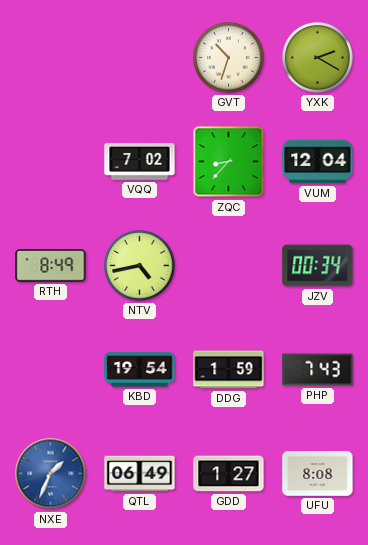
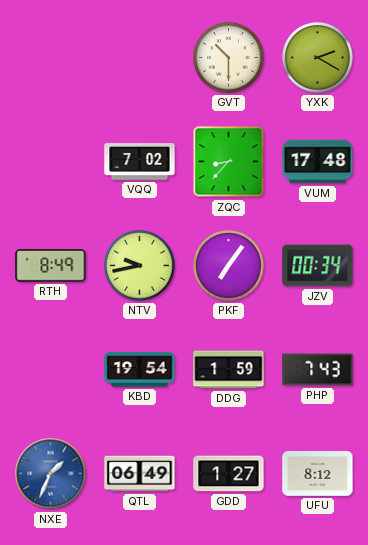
GVT: 10:33 -> 10:30 (229, 58)
VUM: 12:04 -> 17:48 (318, 162)
NTV: 4:43 -> 9:43 (140, 266)
PKF: none -> 7:06 (229, 266)
UFU: 8:08 -> 8:12 (318, 474)
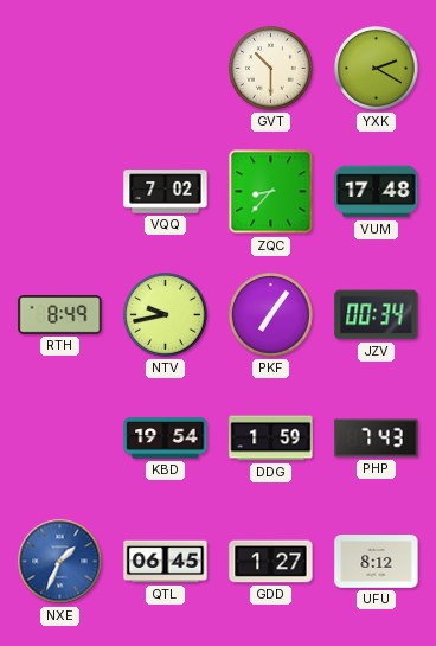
QTL: 06:49 -> 06:45 (166, 562)
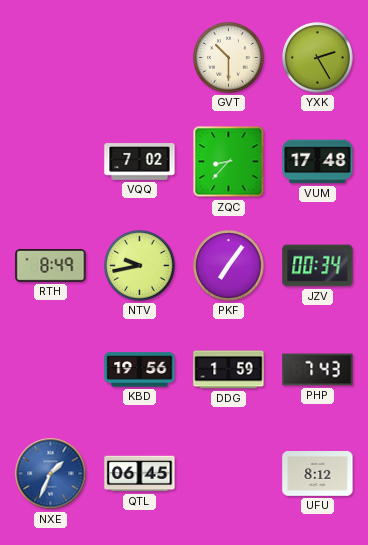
YXK: 2:20 -> 2:25 (318, 58)
KBD: 19:54 -> 19:56 (140, 370)
GDD: 1:27 -> none (271, 562)
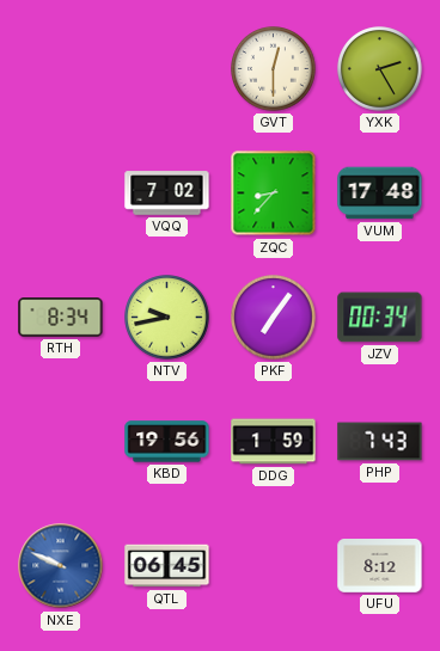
GVT: 10:30 -> 12:30 (274, 69)
RTH: 8:49 -> 8:34 (61, 318)
NXE: 1:34 -> 9:49 (61, 566)
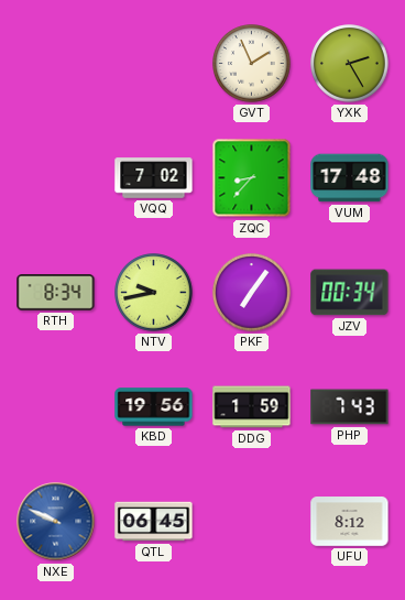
GVT: 12:30 -> 1:56 (252, 64)
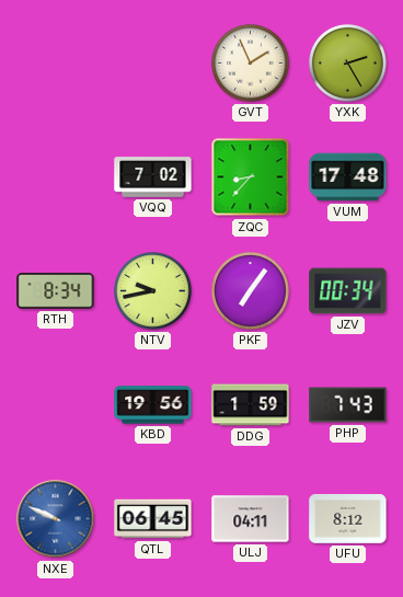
ULJ: none -> 04:11 (251, 519)
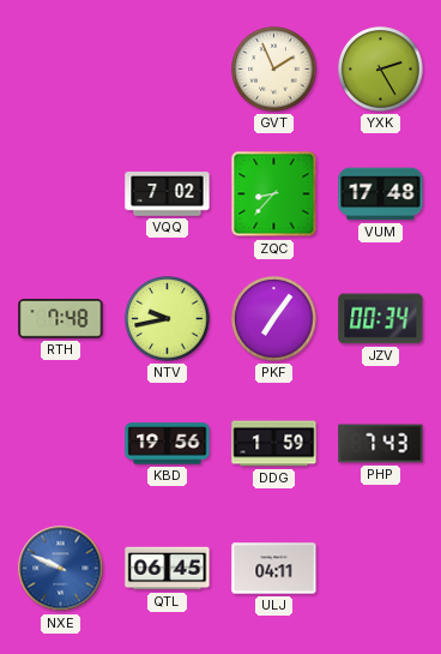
RTH: 8:34 -> 7:48 (61, 319)
UFU: 8:12 -> none (348, 519)
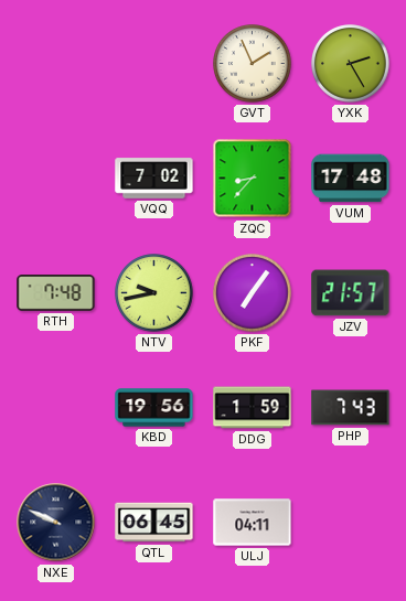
JZV: 00:34 -> 21:57 (351, 293)
NXE dial: blue -> navy (56, 523)
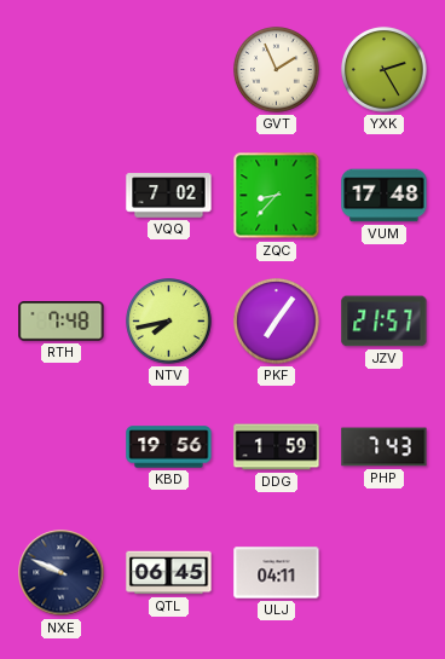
NTV: 9:43 -> 7:43 (169, 322)
